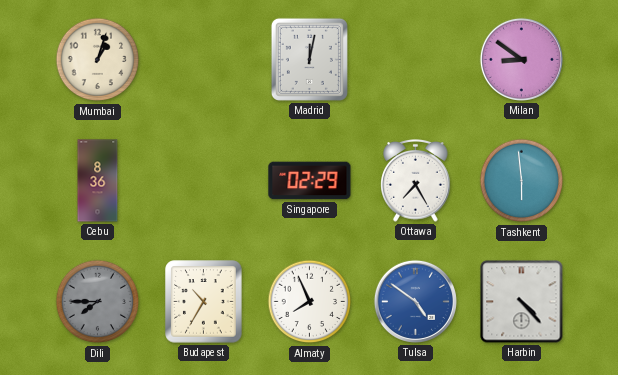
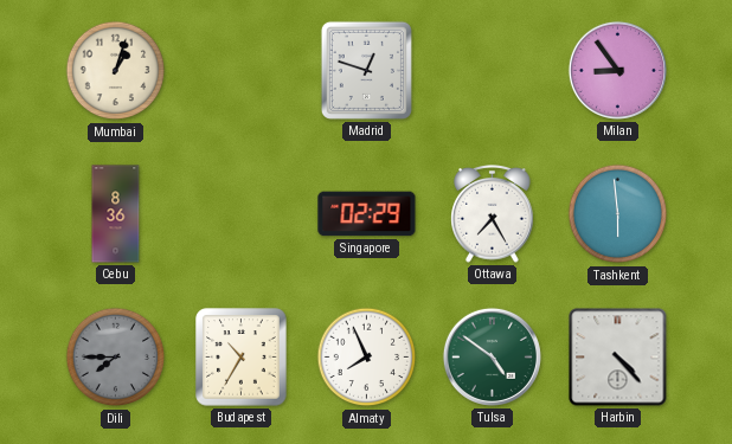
Madrid: 12:02 -> 12:48 (366, 70)
Milan: 8:51 -> 8:54 (617, 70)
Tulsa dial: blue -> green (492, 356)
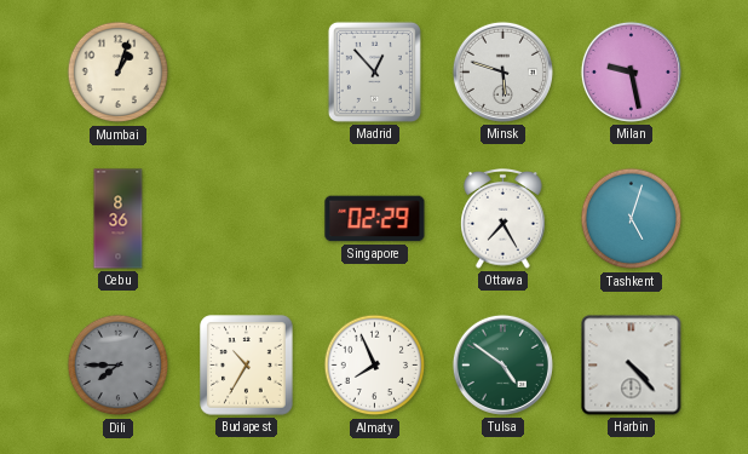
Madrid: 12:48 -> 12:53 (374, 71)
Minsk: none -> 5:48 (502, 71)
Milan: 8:54 -> 9:28 (631, 71)
Tashkent: 5:59 -> 5:03 (632, 219)
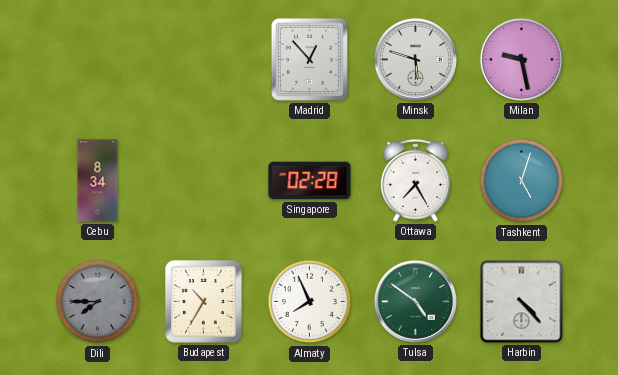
Mumbai: 1:03 -> none (119, 73)
Cebu: 8:36 -> 8:34 (98, 181)
Singapore: 02:29 -> 02:28 (310, 181)
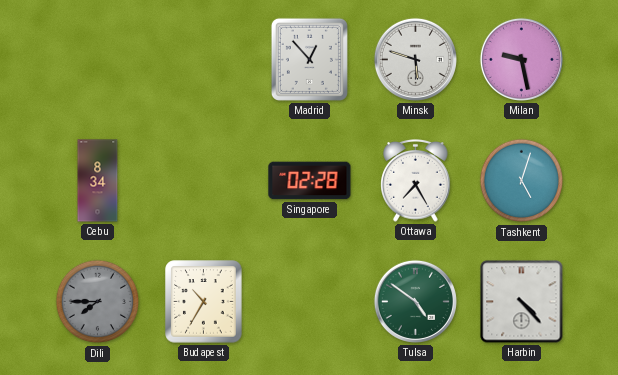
Almaty: 7:56 -> none (310, 302)
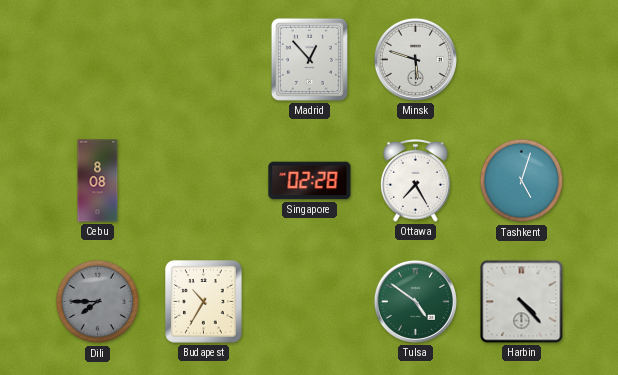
Milan: 9:28 -> none (521, 59)
Cebu: 8:34 -> 8:08 (98, 181)
